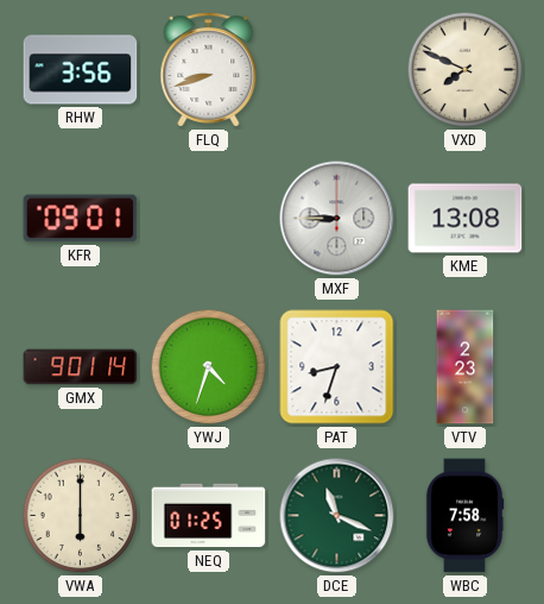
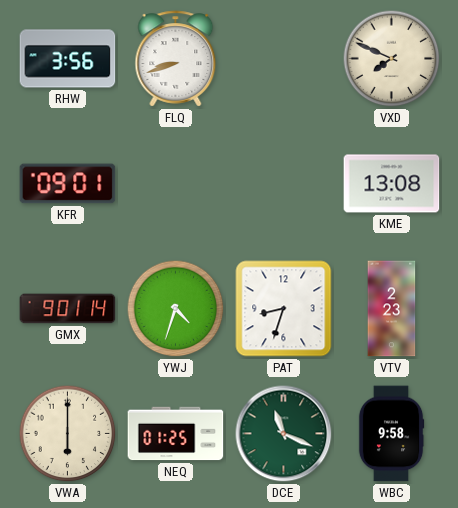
MXF: 8:45 -> none (337, 219)
WBC: 7:58 -> 9:58 (391, 434)
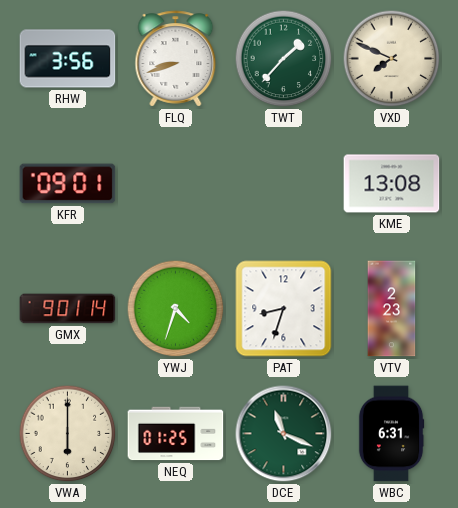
TWT: none -> 1:37 (284, 59)
WBC: 9:58 -> 6:31 (391, 434)
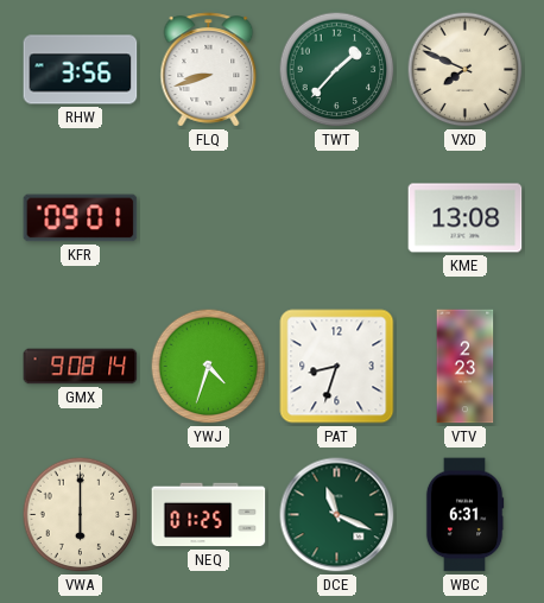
GMX: 9:01 -> 9:08 (81, 367)
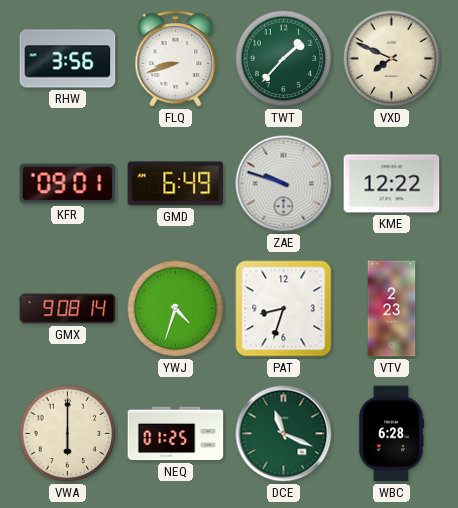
GMD: none -> 6:49 (176, 184)
ZAE: none -> 9:48 (284, 184)
KME: 13:08 -> 12:22 (392, 184)
WBC: 6:31 -> 6:28 (391, 434)
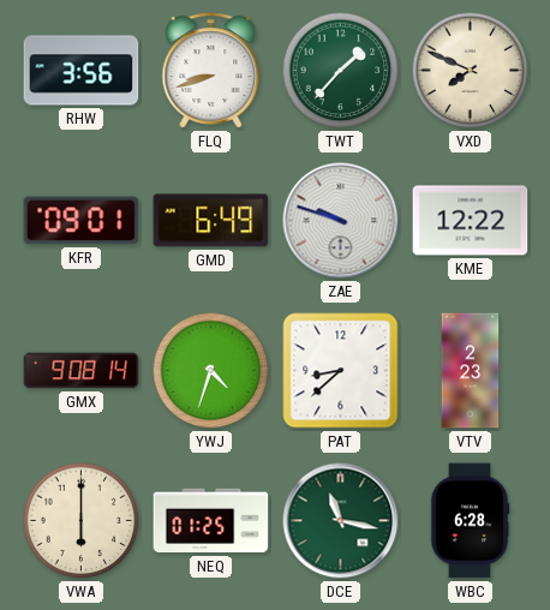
PAT: 8:33 -> 8:38 (341, 371)
DCE: 11:19 -> 11:17 (341, 521)
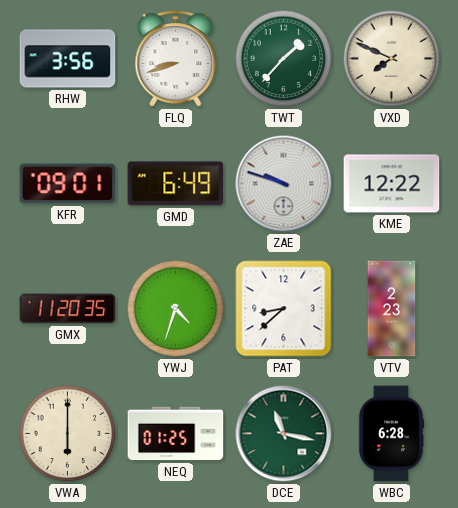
GMX: 9:08 -> 11:20 (68, 309)
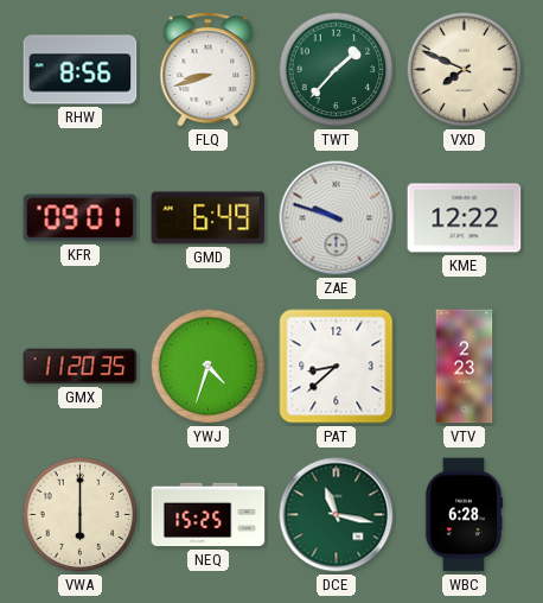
RHW: 3:56 -> 8:56 (81, 70)
NEQ: 01:25 -> 15:25 (209, 515)
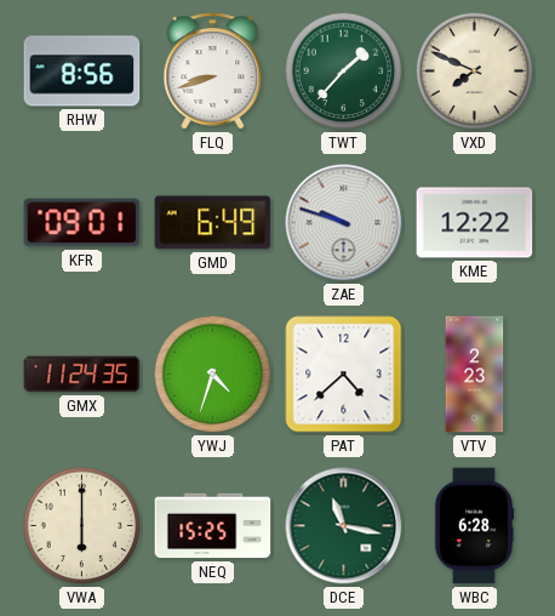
GMX: 11:20 -> 11:24 (82, 375)
PAT: 8:38 -> 4:38 (344, 375)
